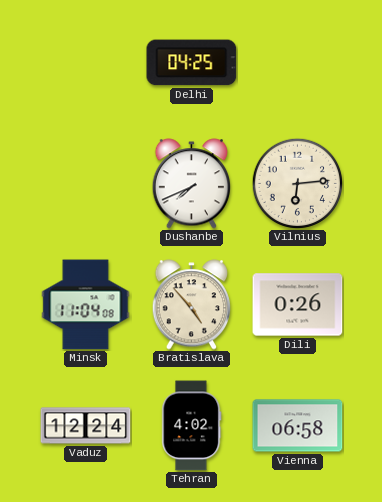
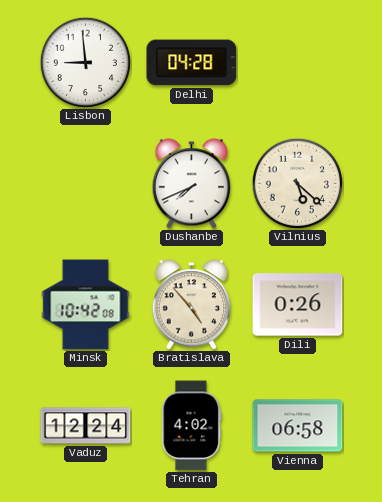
Lisbon: none -> 8:59 (85, 62)
Delhi: 04:25 -> 04:28 (192, 63)
Vilnius: 6:14 -> 5:22 (297, 183)
Minsk: 11:04 -> 10:42 (86, 305)
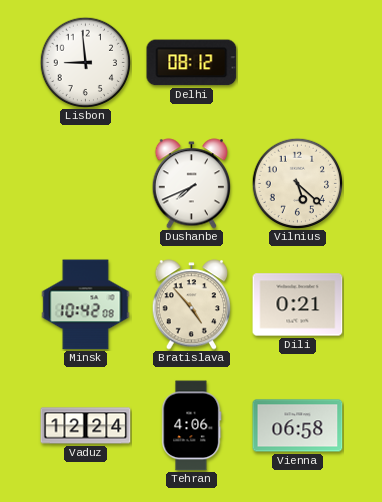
Delhi: 04:28 -> 08:12 (192, 63)
Dili: 0:26 -> 0:21 (298, 305)
Tehran: 4:02 -> 4:06 (192, 426)
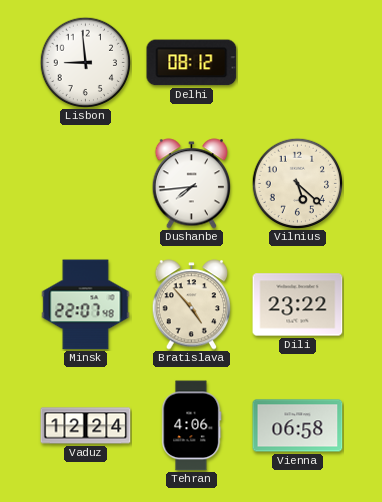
Dushanbe: 7:41 -> 7:44 (192, 184)
Minsk: 10:42 -> 22:07 (86, 305)
Dili: 0:21 -> 23:22 (298, 305)
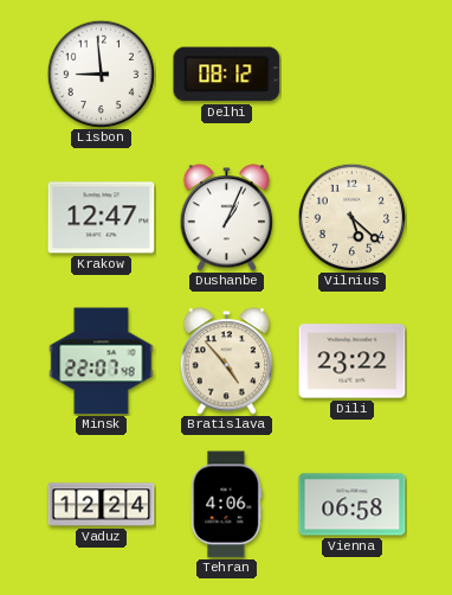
Krakow: none -> 12:47 (102, 218)
Dushanbe: 7:44 -> 1:04 (227, 218)
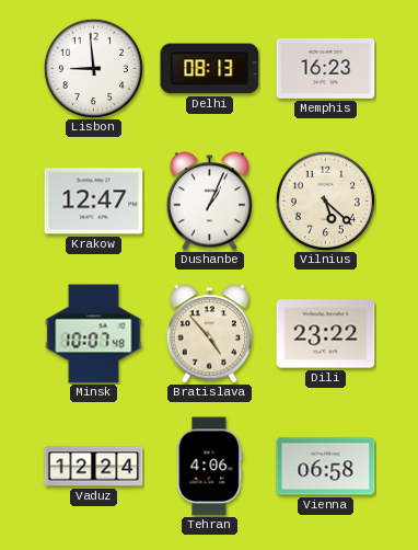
Delhi: 08:12 -> 08:13 (210, 69)
Memphis: none -> 16:23 (326, 68)
Minsk: 22:07 -> 10:07 (94, 334)
